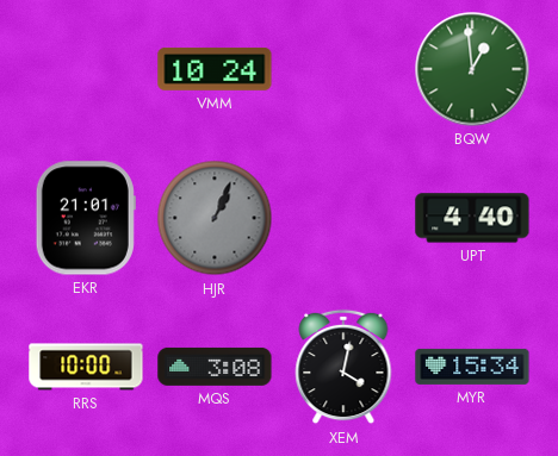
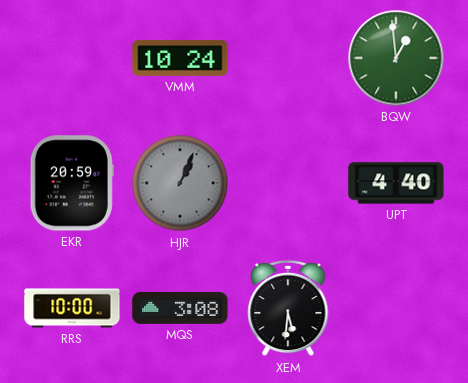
EKR: 21:01 -> 20:59 (72, 183)
XEM: 4:02 -> 5:31 (288, 308)
MYR: 15:34 -> none (472, 367)
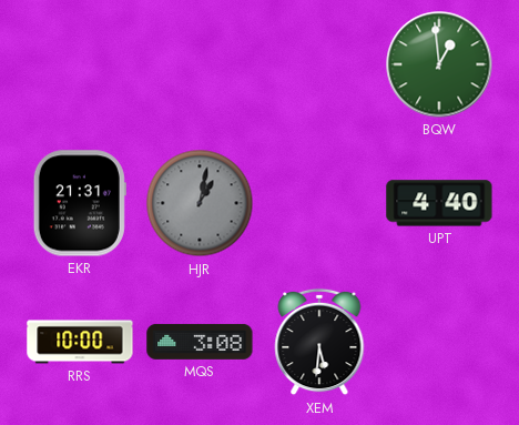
VMM: 10:24 -> none (180, 58)
EKR: 20:59 -> 21:31 (80, 203)
HJR: 1:04 -> 1:02 (200, 203)
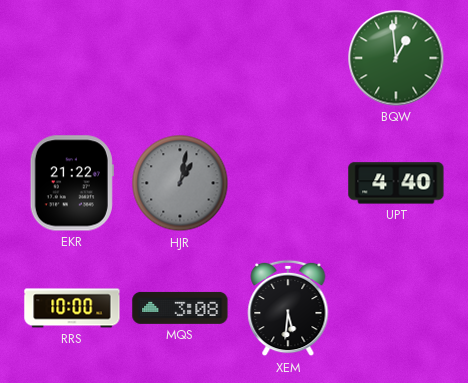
EKR: 21:31 -> 21:22 (72, 183)
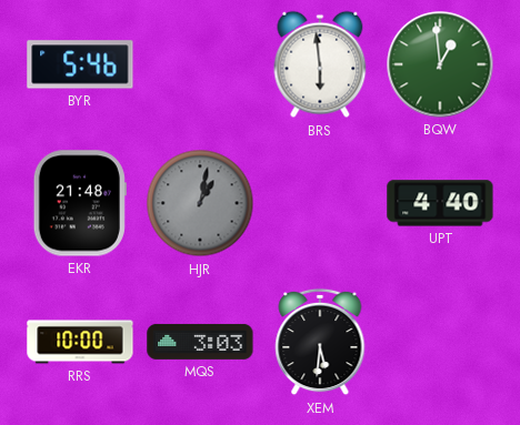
BYR: none -> 5:46 (80, 64)
BRS: none -> 5:59 (320, 64)
EKR: 21:22 -> 21:48 (80, 203)
MQS: 3:08 -> 3:03 (200, 342)
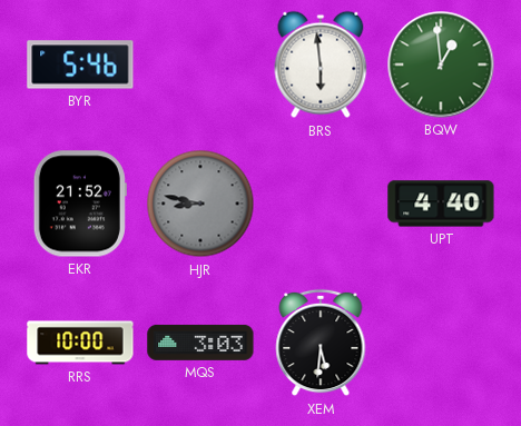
EKR: 21:48 -> 21:52 (80, 204)
HJR: 1:02 -> 8:47 (200, 204)
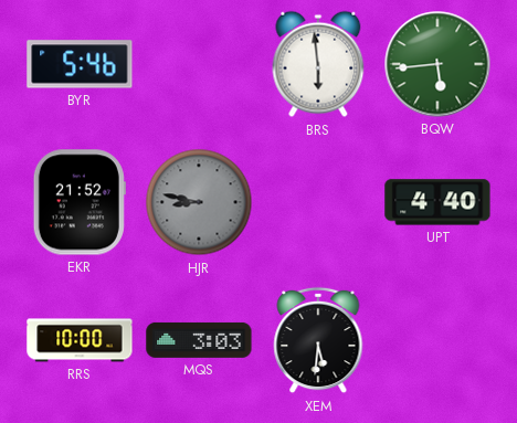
BQW: 12:59 -> 5:44 (437, 64)
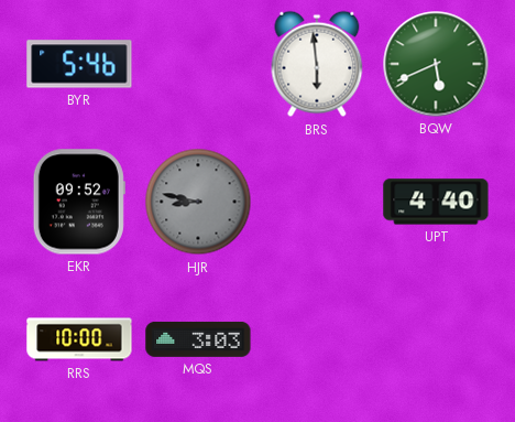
BQW: 5:44 -> 5:41 (436, 64)
EKR: 21:52 -> 09:52 (79, 202)
XEM: 5:31 -> none (318, 340)
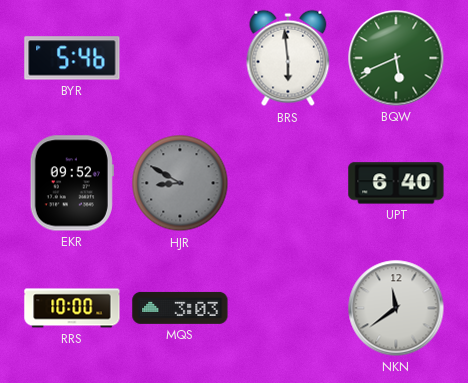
HJR: 8:47 -> 8:50 (180, 183)
UPT: 4:40 -> 6:40 (396, 183)
NKN: none -> 11:39 (396, 308)
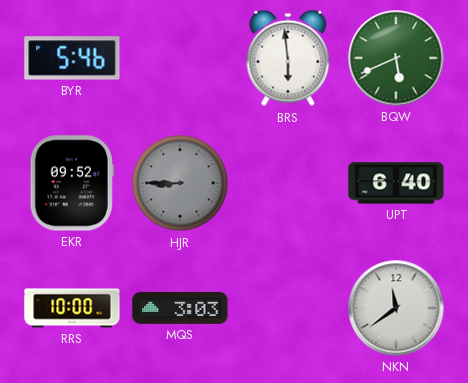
HJR: 8:50 -> 8:45 (180, 183)
